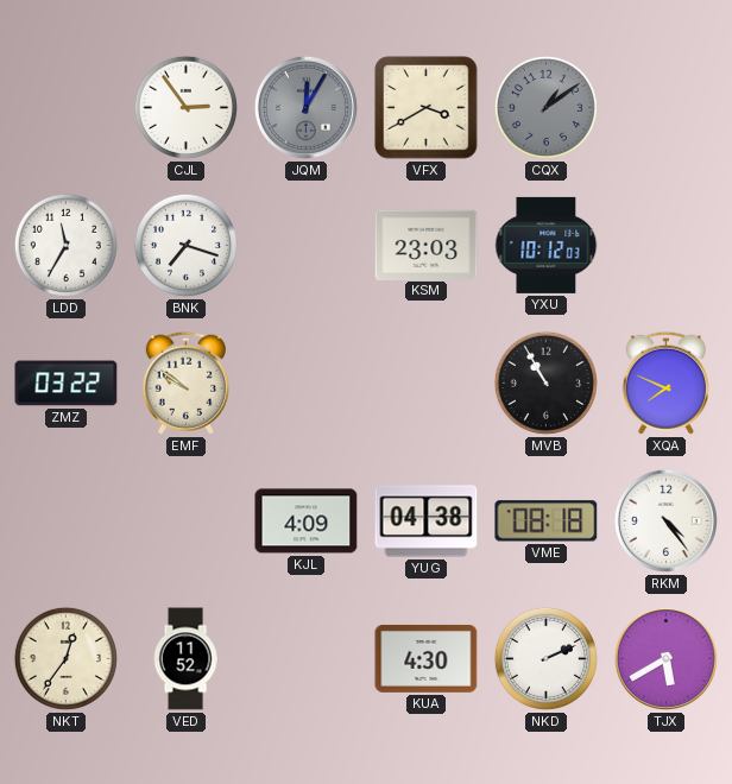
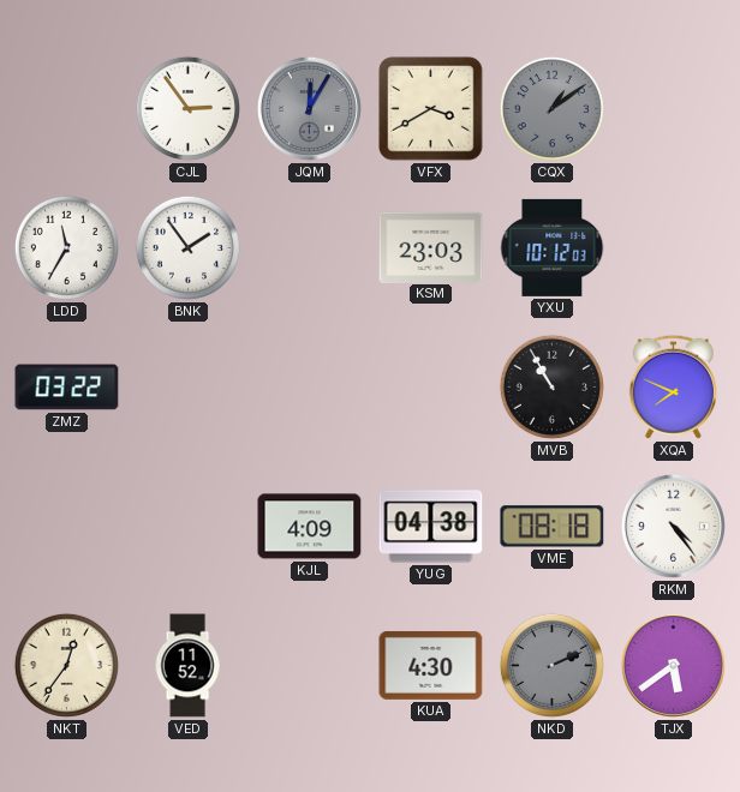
BNK: 7:18 -> 1:54 (187, 247)
EMF: 9:51 -> none (185, 382)
NKD dial: white -> grey (551, 665)
TJX: 5:40 -> 5:39 (673, 665)
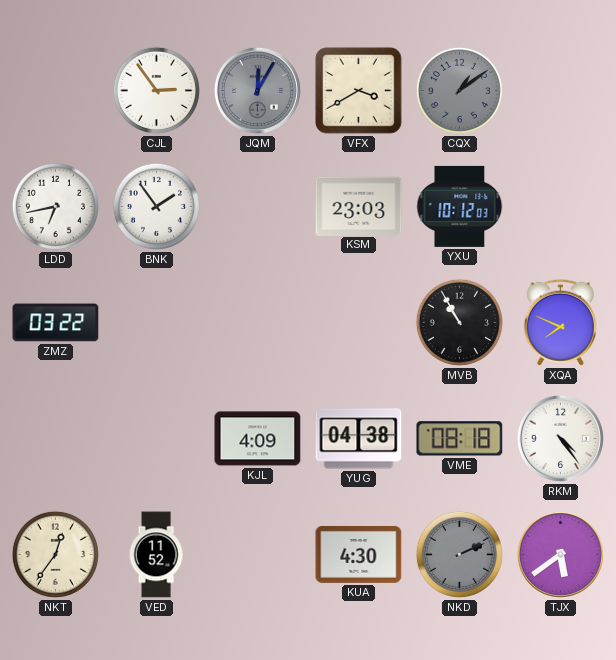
LDD: 11:35 -> 6:43 (55, 206)
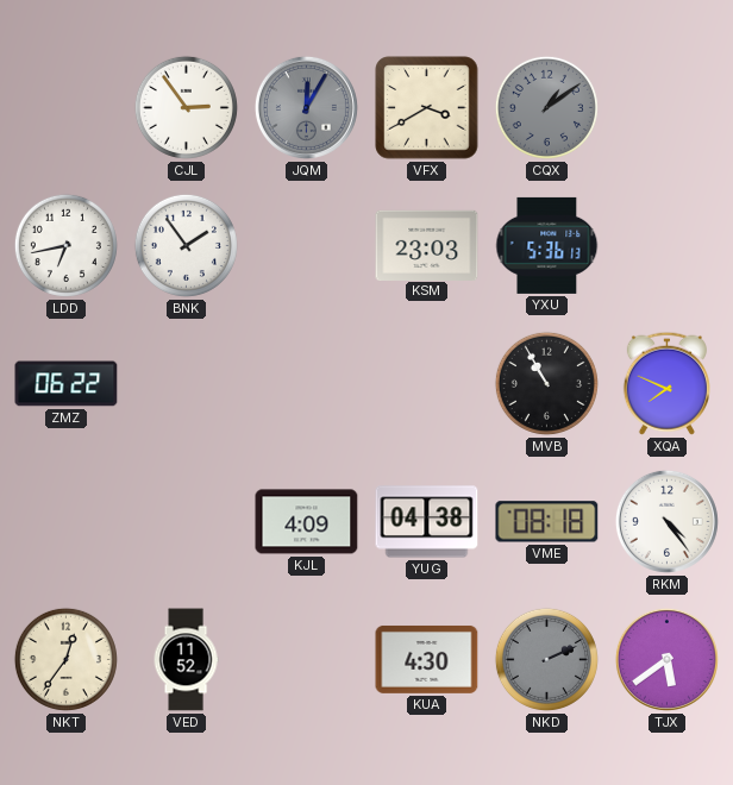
YXU: 10:12 -> 5:36 (547, 245)
ZMZ: 03:22 -> 06:22 (67, 384)
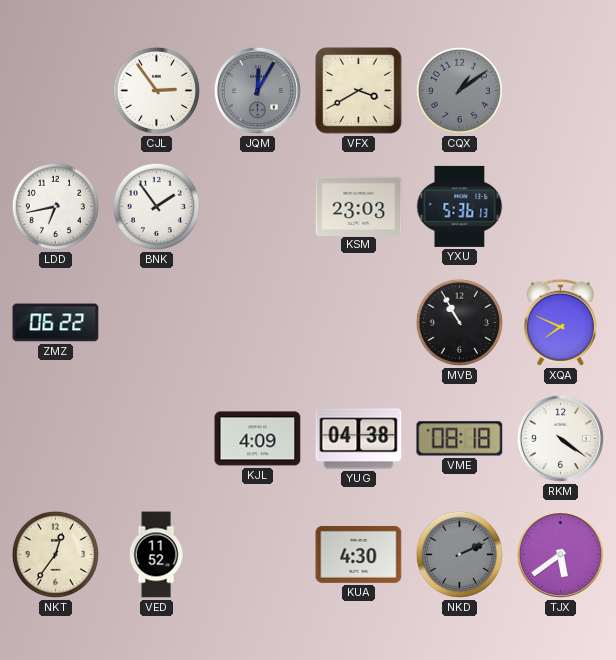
RKM: 4:24 -> 4:21 (560, 438)
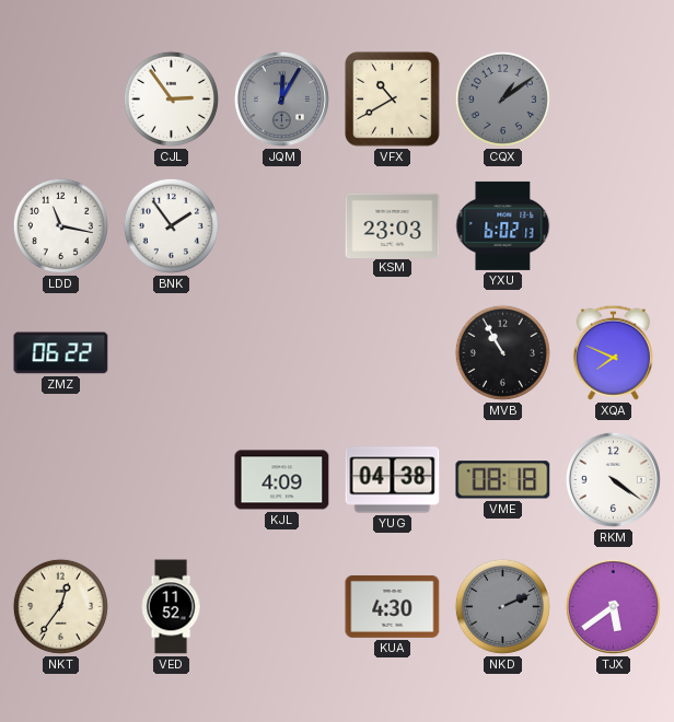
VFX: 3:40 -> 10:40 (393, 100)
LDD: 6:43 -> 11:17 (60, 225)
YXU: 5:36 -> 6:02 (503, 225)
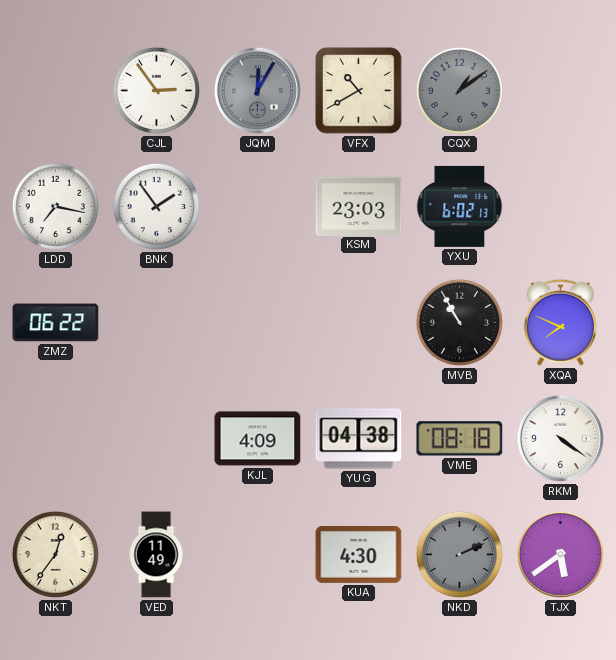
LDD: 11:17 -> 7:17 (55, 206)
VED: 11:52 -> 11:49 (156, 555)
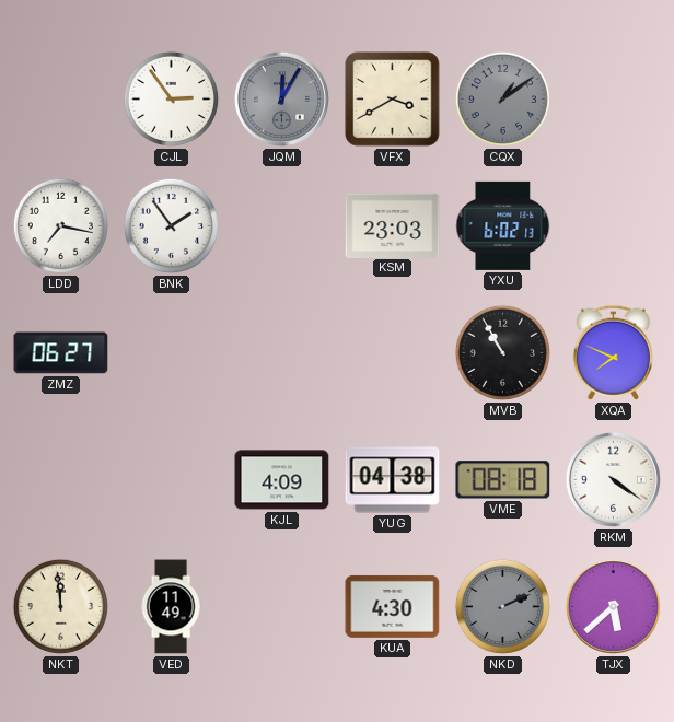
VFX: 10:40 -> 3:40 (393, 100)
ZMZ: 06:22 -> 06:27 (61, 353)
NKT: 12:36 -> 11:59 (60, 606)
TJX: 5:39 -> 5:38 (613, 606)
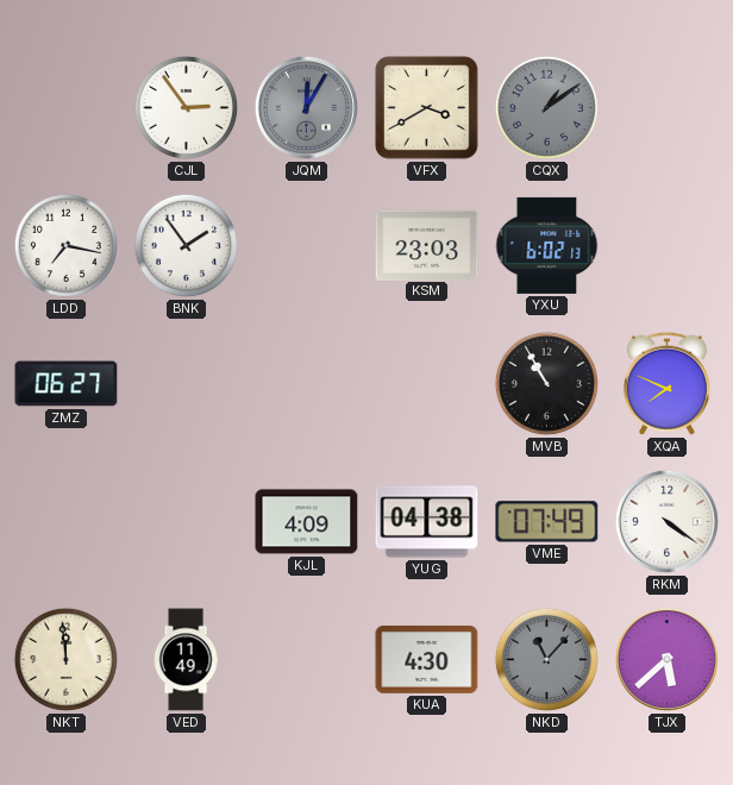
VME: 08:18 -> 07:49 (547, 522)
NKD: 2:11 -> 11:07 (546, 659)
